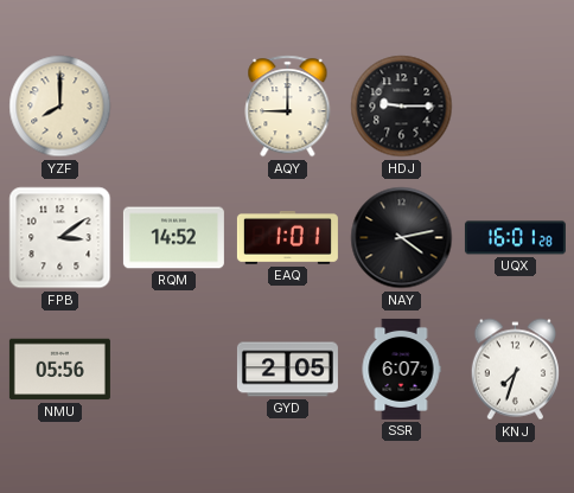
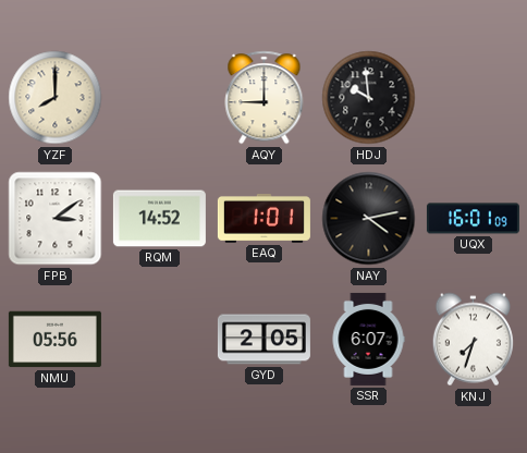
HDJ: 9:15 -> 9:59 (369, 98)
UQX: 16:01:28 -> 16:01:09 (473, 219)
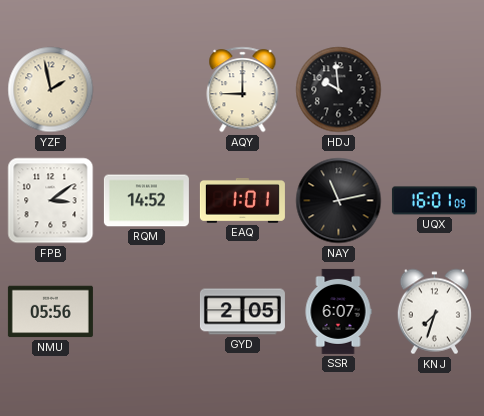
YZF: 8:00 -> 1:58 (51, 90)
NAY: 4:13 -> 11:13 (339, 201)
